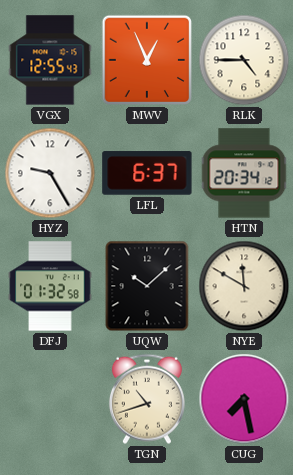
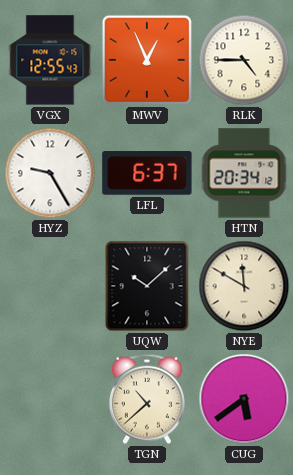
DFJ: 01:32 -> none (50, 286)
TGN: 10:42 -> 10:38 (147, 399)
CUG: 7:28 -> 5:39 (244, 399)
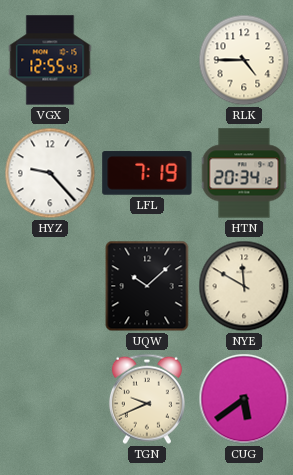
MWV: 12:56 -> none (147, 60)
HYZ: 9:25 -> 9:23 (50, 173)
LFL: 6:37 -> 7:19 (147, 173)
TGN: 10:38 -> 9:41 (147, 399)
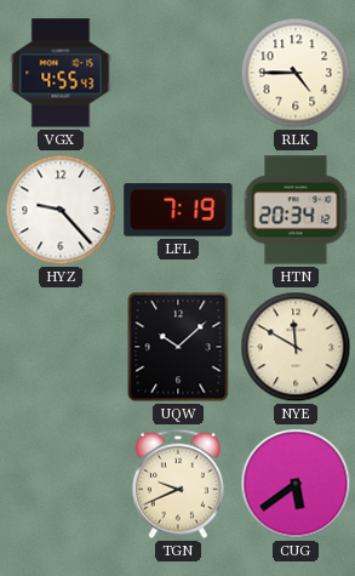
VGX: 12:55 -> 4:55 (61, 73)
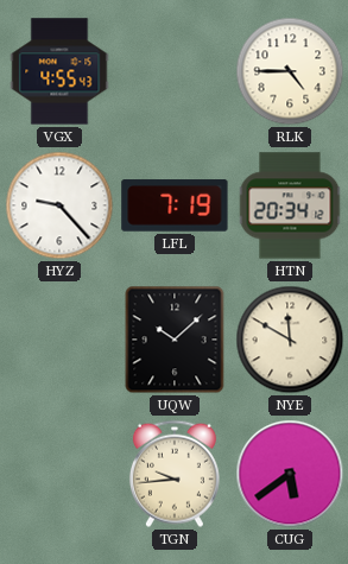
TGN: 9:41 -> 9:44 (175, 474)
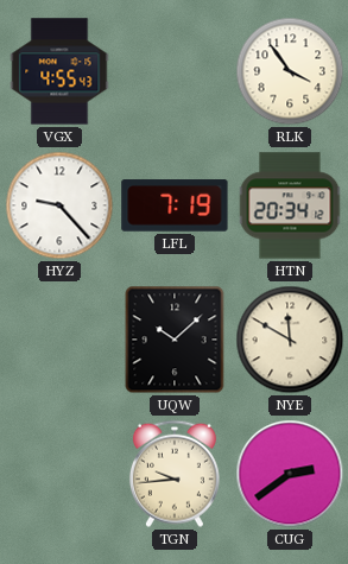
RLK: 4:45 -> 3:54 (290, 71)
CUG: 5:39 -> 2:39 (290, 474)
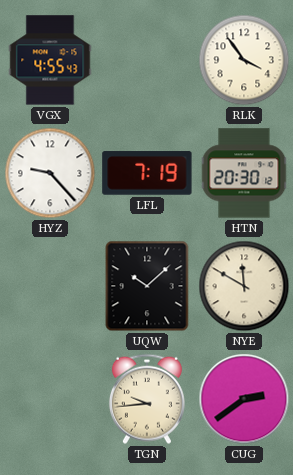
HTN: 20:34 -> 20:30 (244, 173)
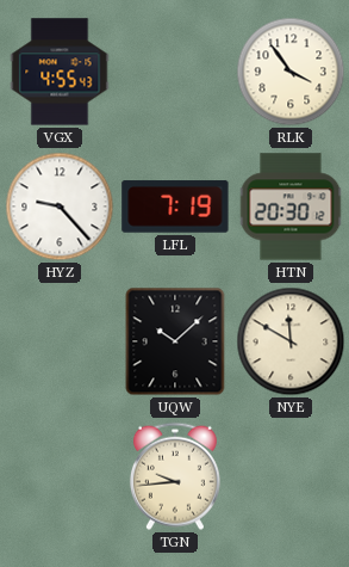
CUG: 2:39 -> none (244, 399)
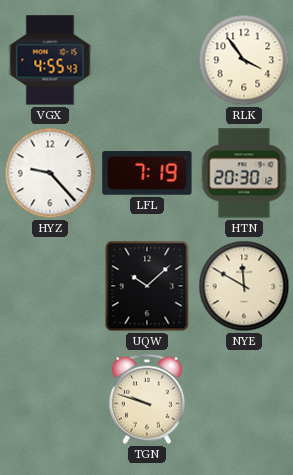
TGN: 9:44 -> 9:48 (147, 399)
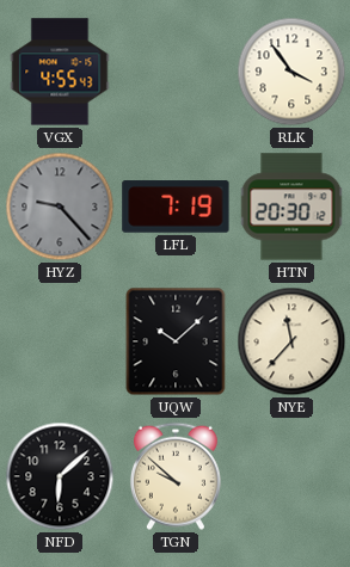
HYZ dial: white -> grey (60, 207)
NYE: 11:50 -> 11:37 (291, 341)
NFD: none -> 6:08 (60, 476)
TGN: 9:48 -> 9:52 (176, 476)
